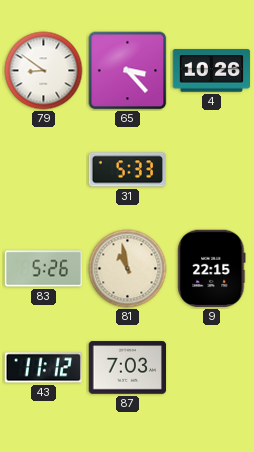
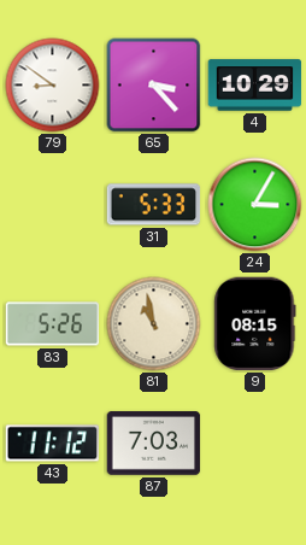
4: 10:26 -> 10:29 (255, 86)
24: none -> 3:05 (255, 205)
9: 22:15 -> 08:15 (255, 324)
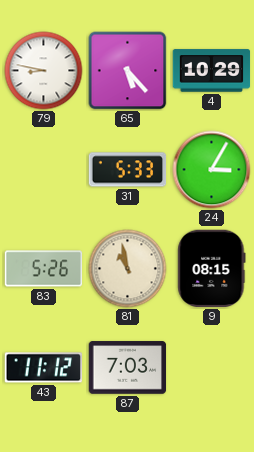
79: 8:51 -> 8:47 (44, 71)
65: 3:23 -> 5:23 (128, 71)
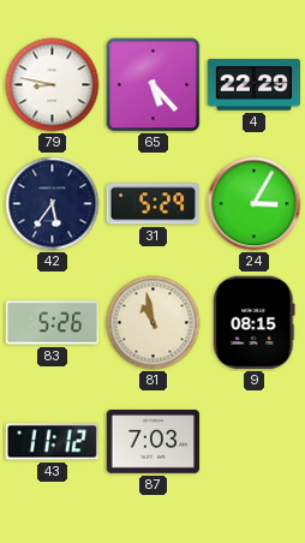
4: 10:29 -> 22:29 (255, 85)
42: none -> 5:36 (53, 204)
31: 5:33 -> 5:29 (154, 204)
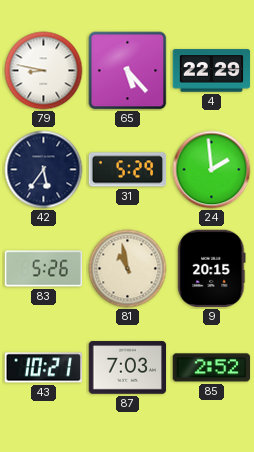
24: 3:05 -> 1:59 (212, 170)
9: 08:15 -> 20:15 (212, 269)
43: 11:12 -> 10:21 (43, 368)
85: none -> 2:52 (212, 368)
